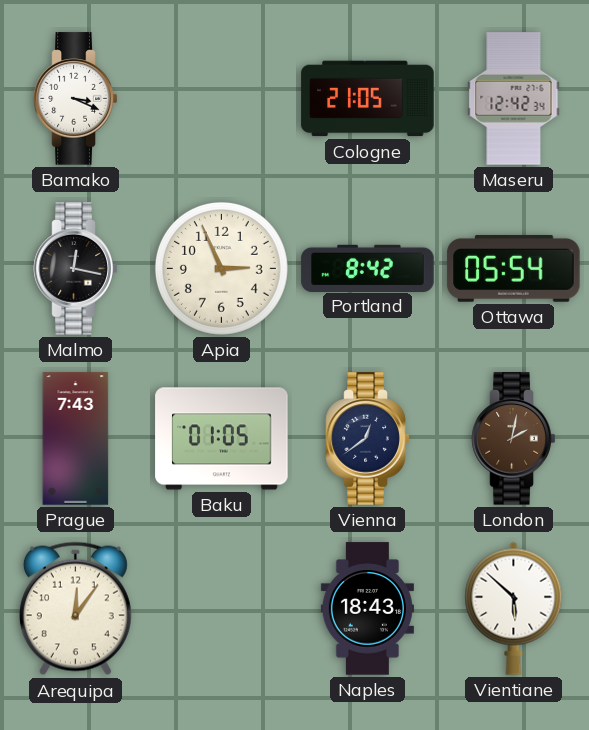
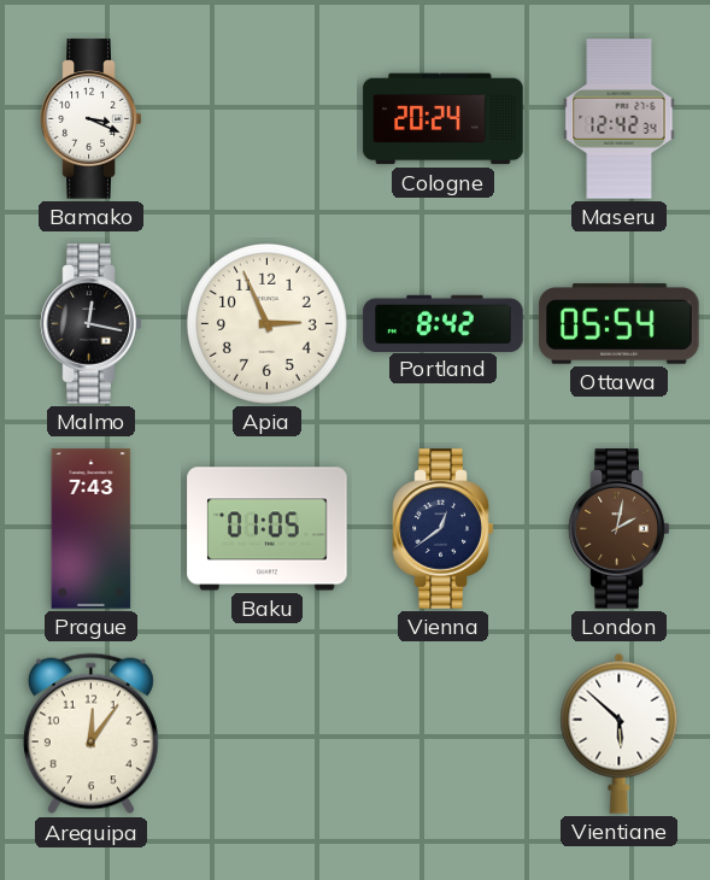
Cologne: 21:05 -> 20:24 (444, 119)
Naples: 18:43 -> none (367, 609)
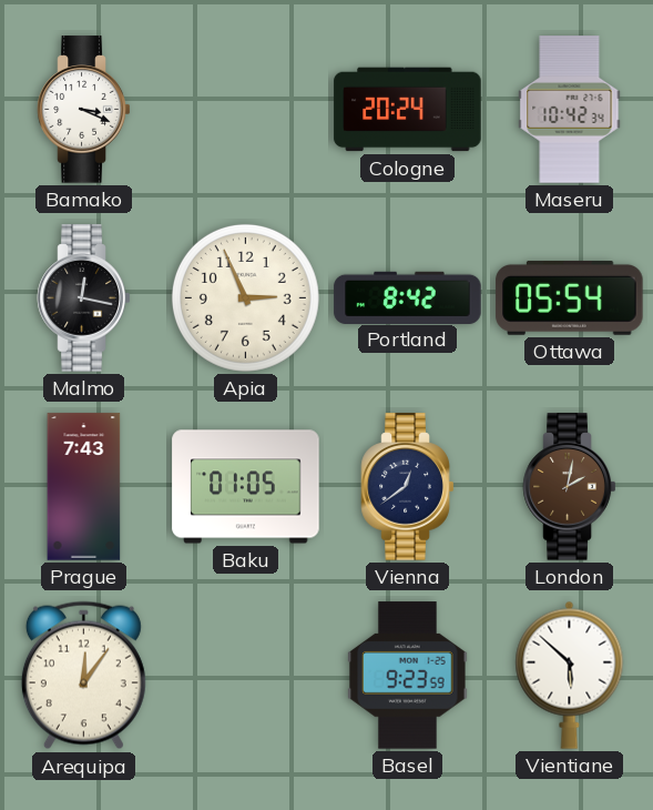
Maseru: 12:42 -> 10:42 (570, 110)
Basel: none -> 9:23 (408, 676)
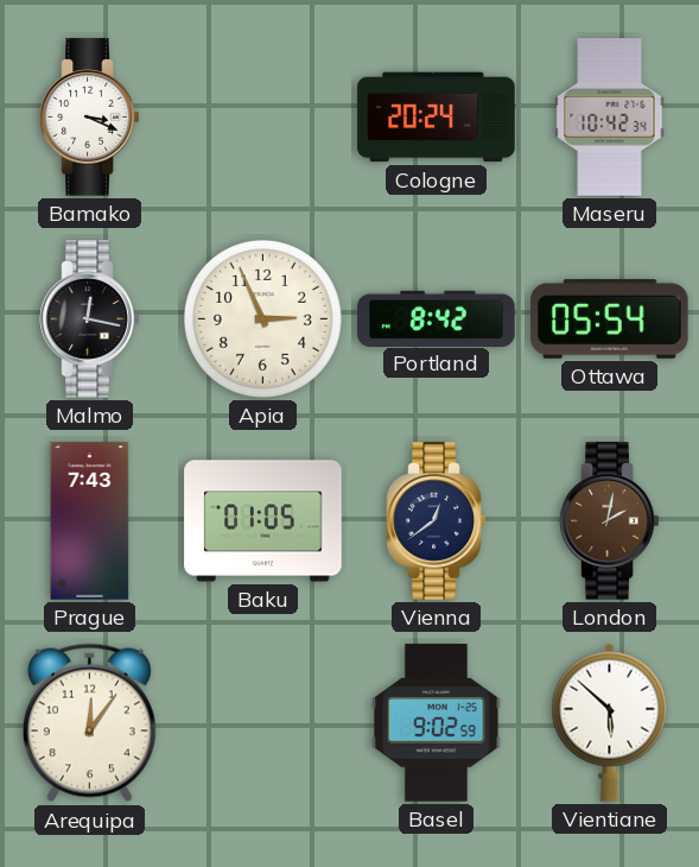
Basel: 9:23 -> 9:02 (437, 723)
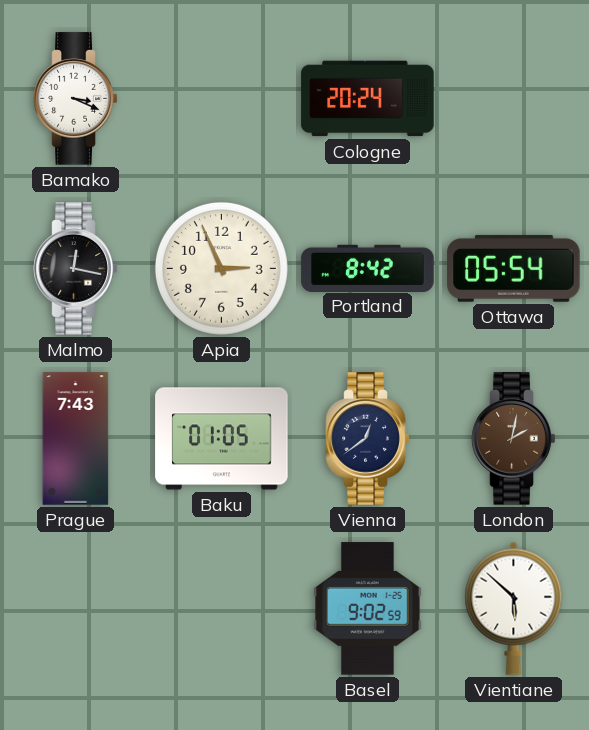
Maseru: 10:42 -> none (610, 118)
Arequipa: 12:06 -> none (89, 723)
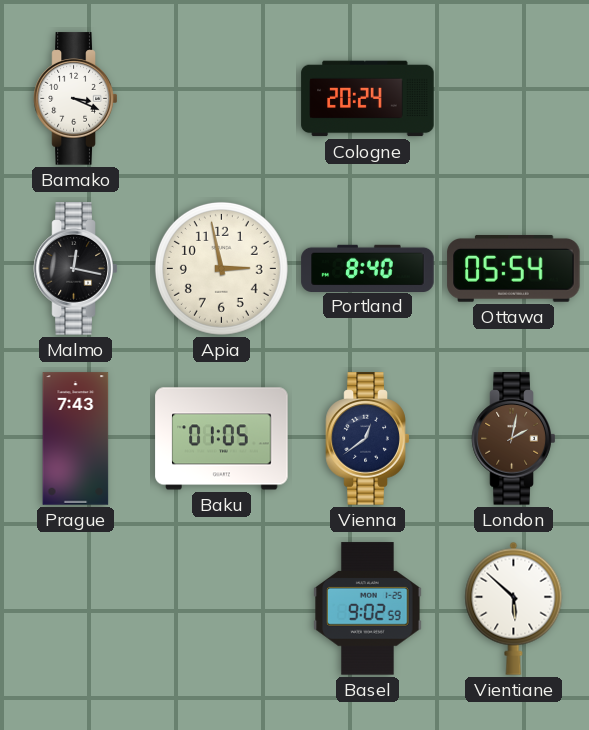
Apia: 2:56 -> 2:58 (221, 268)
Portland: 8:42 -> 8:40 (368, 268)
